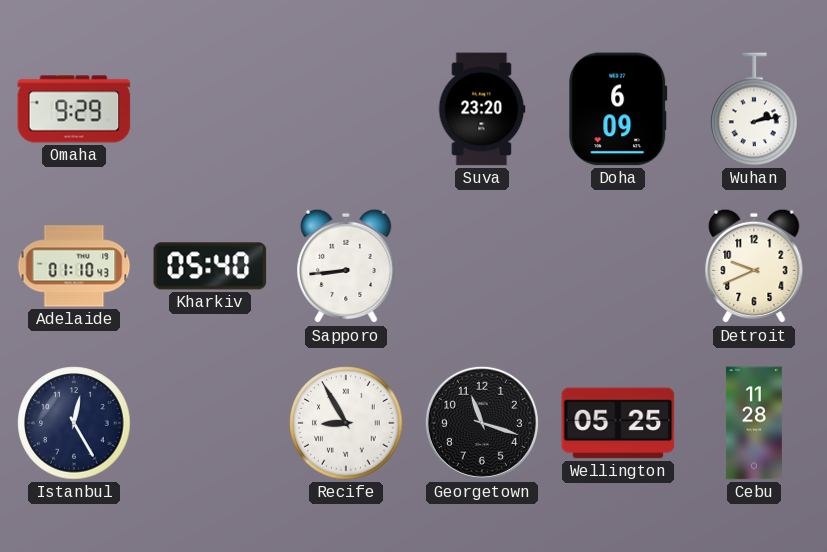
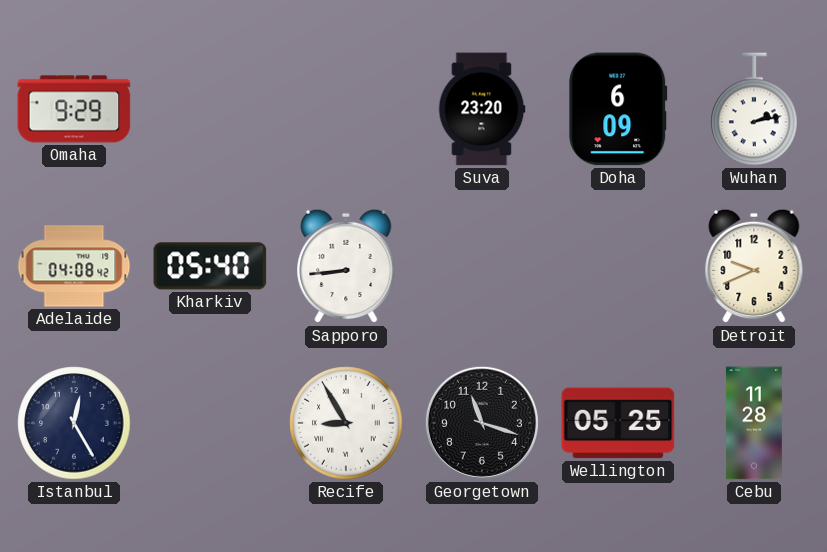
Adelaide: 01:10 -> 04:08 (74, 266)
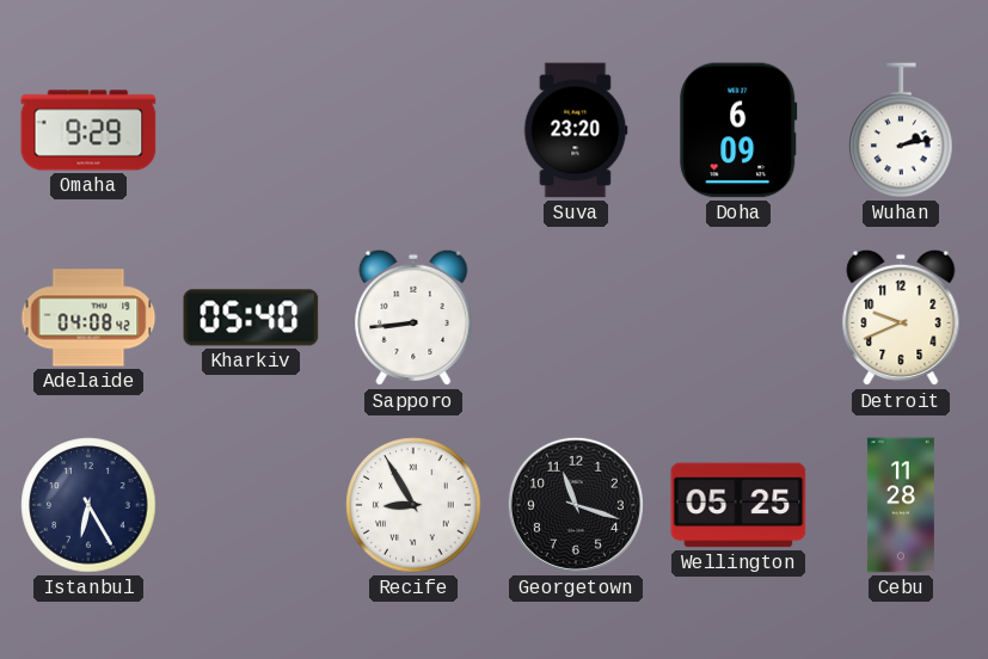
Istanbul: 12:25 -> 6:25 (88, 505)
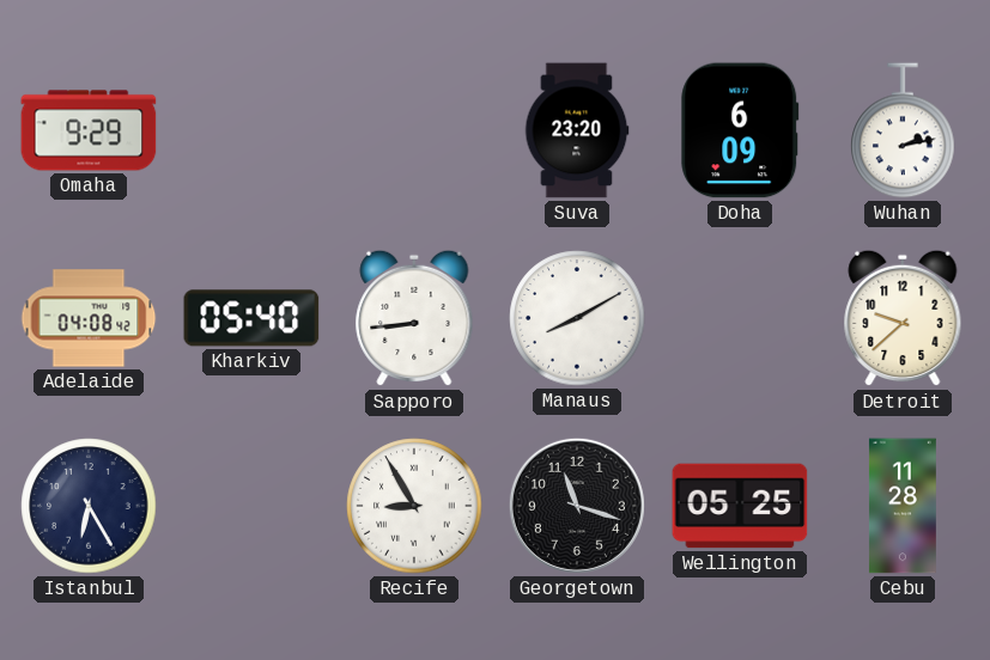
Manaus: none -> 8:10 (577, 318)
Detroit: 9:41 -> 9:38 (903, 318)
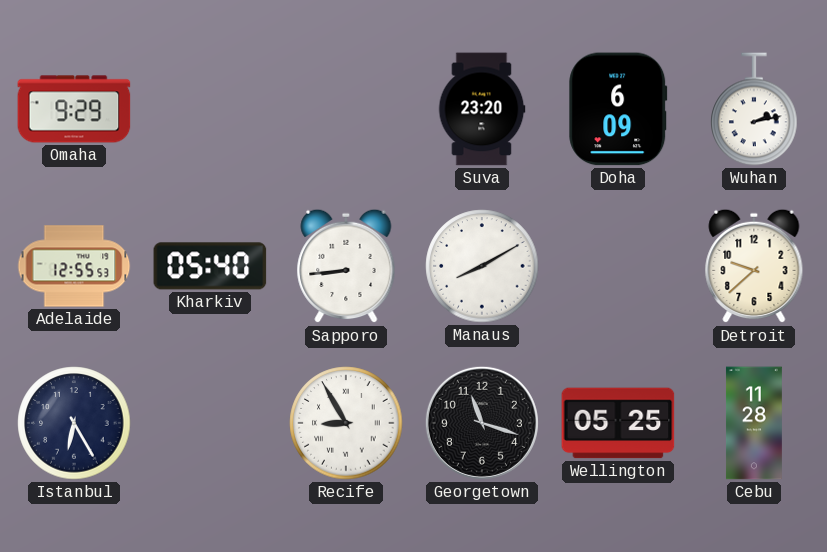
Adelaide: 04:08 -> 12:55 (74, 266)
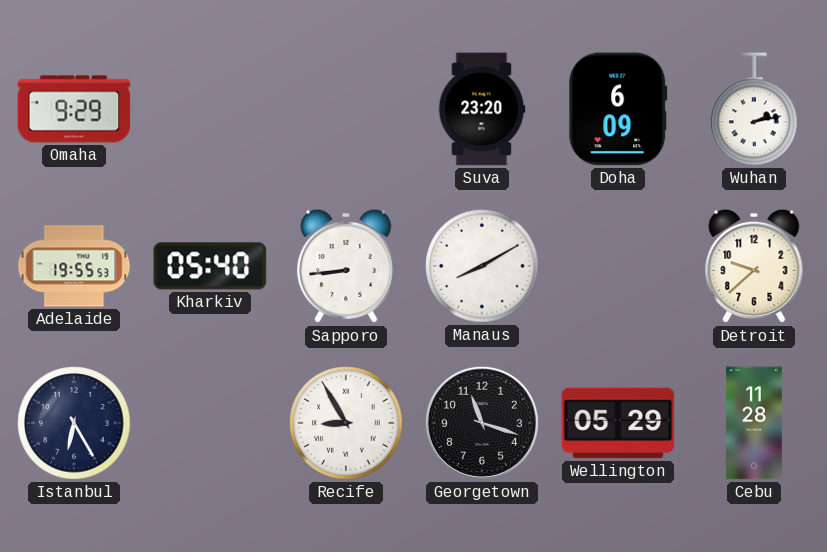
Adelaide: 12:55 -> 19:55 (74, 266)
Wellington: 05:25 -> 05:29 (618, 423)
